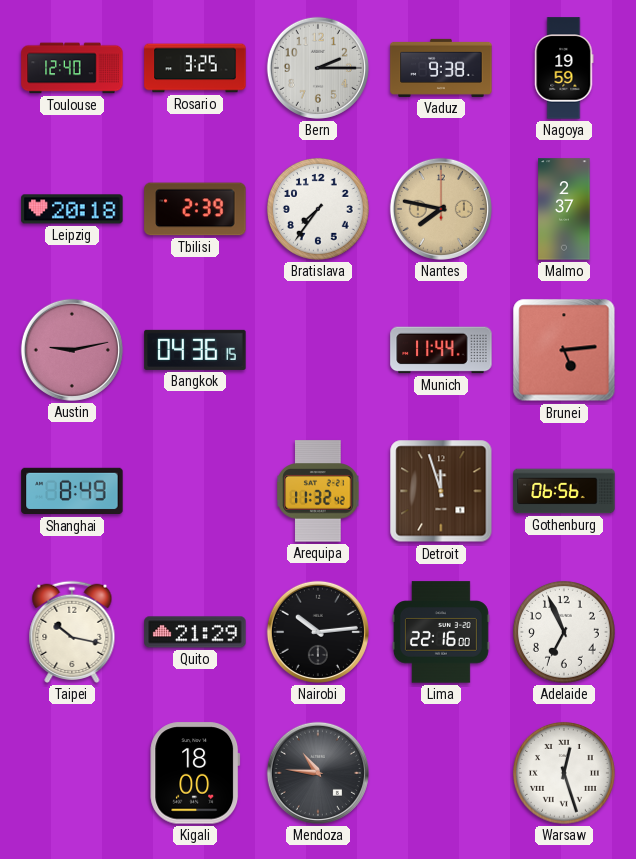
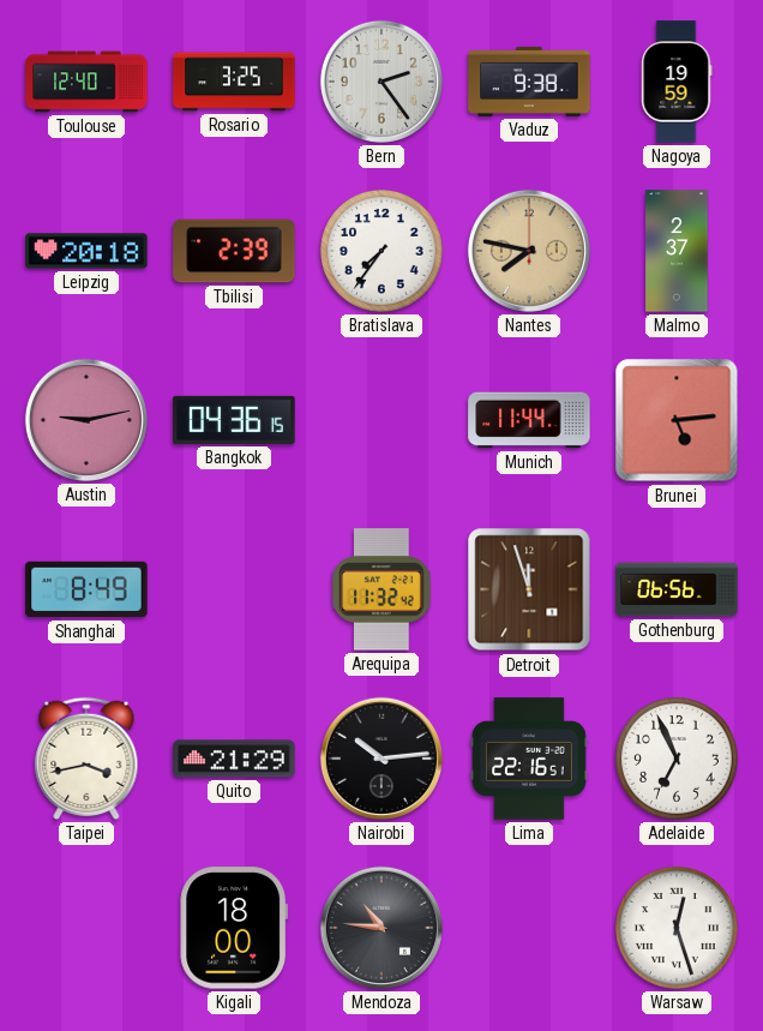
Bern: 2:15 -> 2:24 (381, 82)
Taipei: 10:17 -> 3:43 (86, 759)
Lima: 22:16:00 -> 22:16:51 (529, 759)
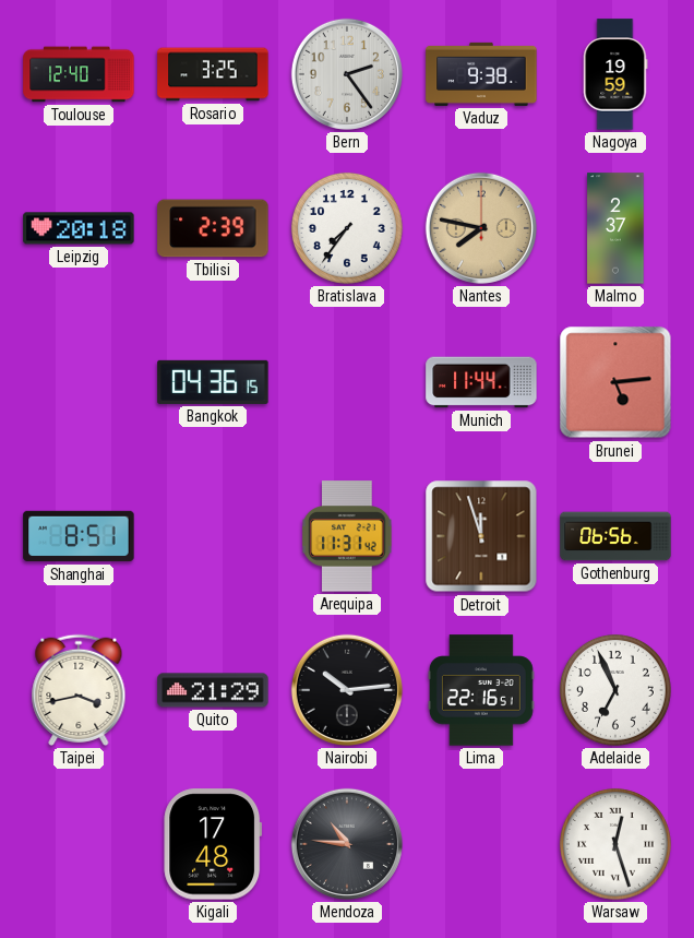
Austin: 9:13 -> none (86, 420)
Shanghai: 8:49 -> 8:51 (79, 536)
Arequipa: 11:32 -> 11:31 (347, 536)
Kigali: 18:00 -> 17:48 (213, 844)
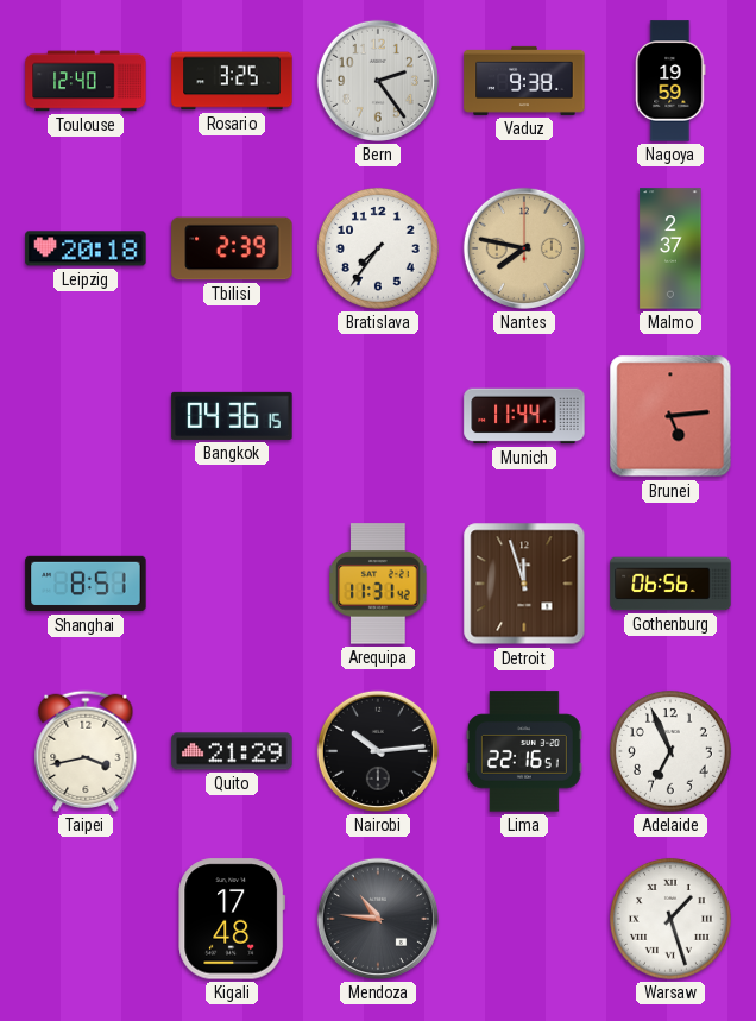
Warsaw: 12:27 -> 1:27 (670, 919)
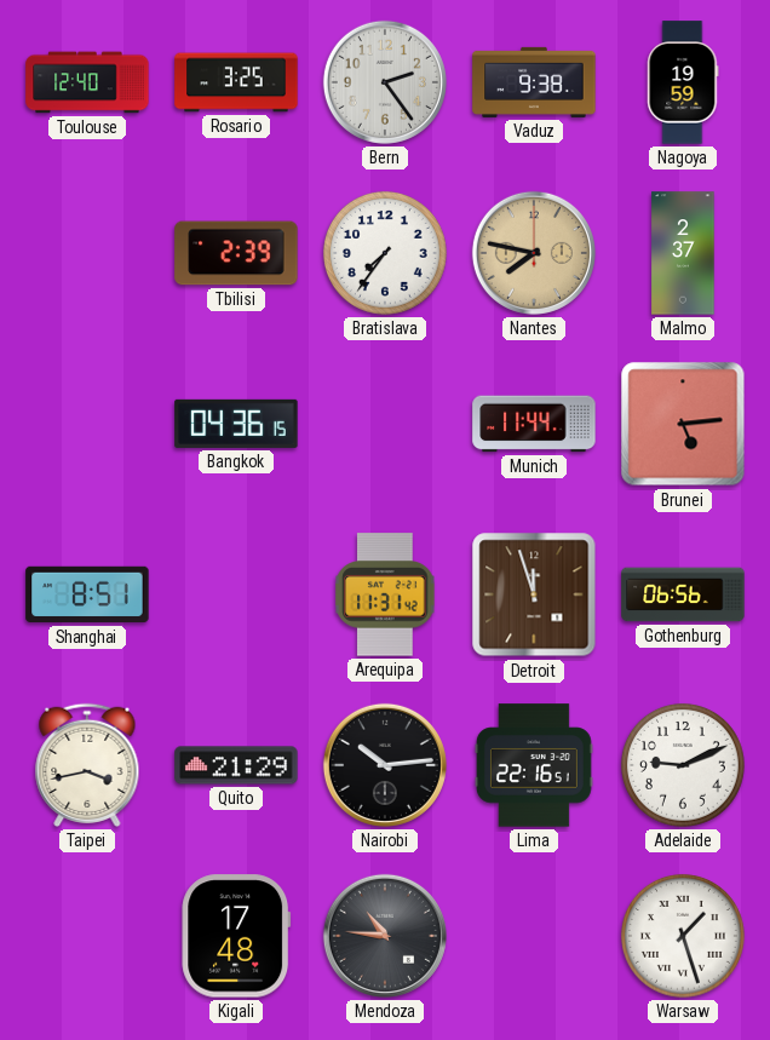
Leipzig: 20:18 -> none (86, 248)
Adelaide: 6:56 -> 9:11 (683, 765)
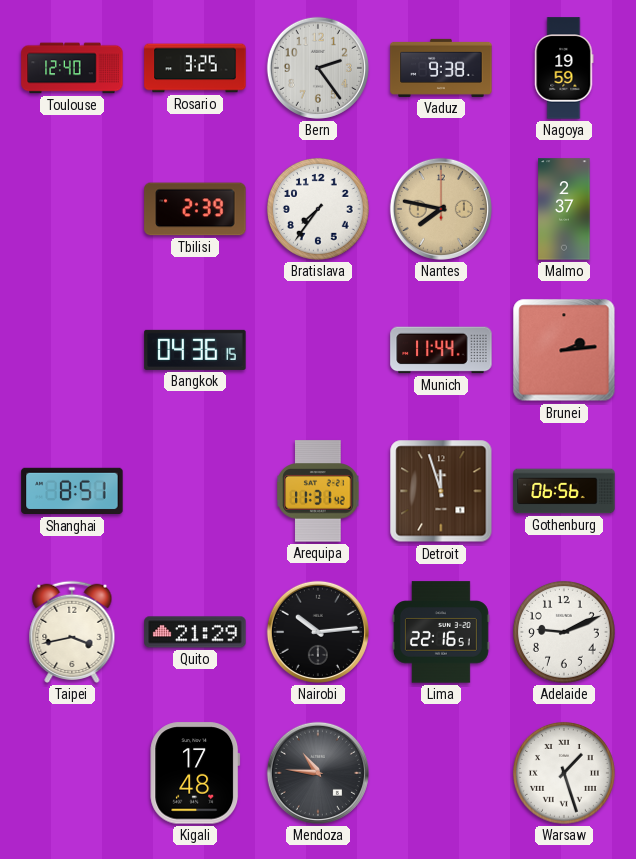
Brunei: 5:14 -> 2:14 (564, 350)
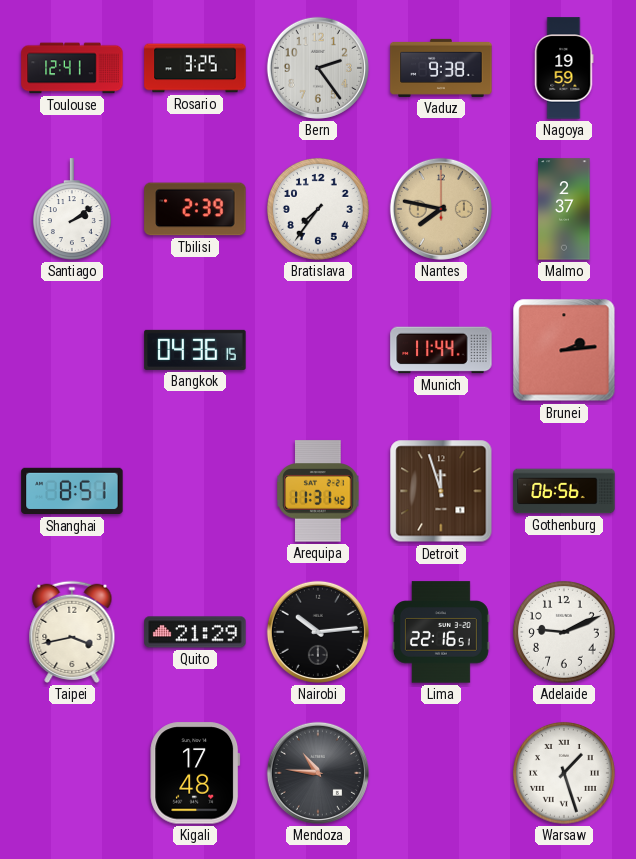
Toulouse: 12:40 -> 12:41 (72, 68)
Santiago: none -> 2:09 (72, 209)
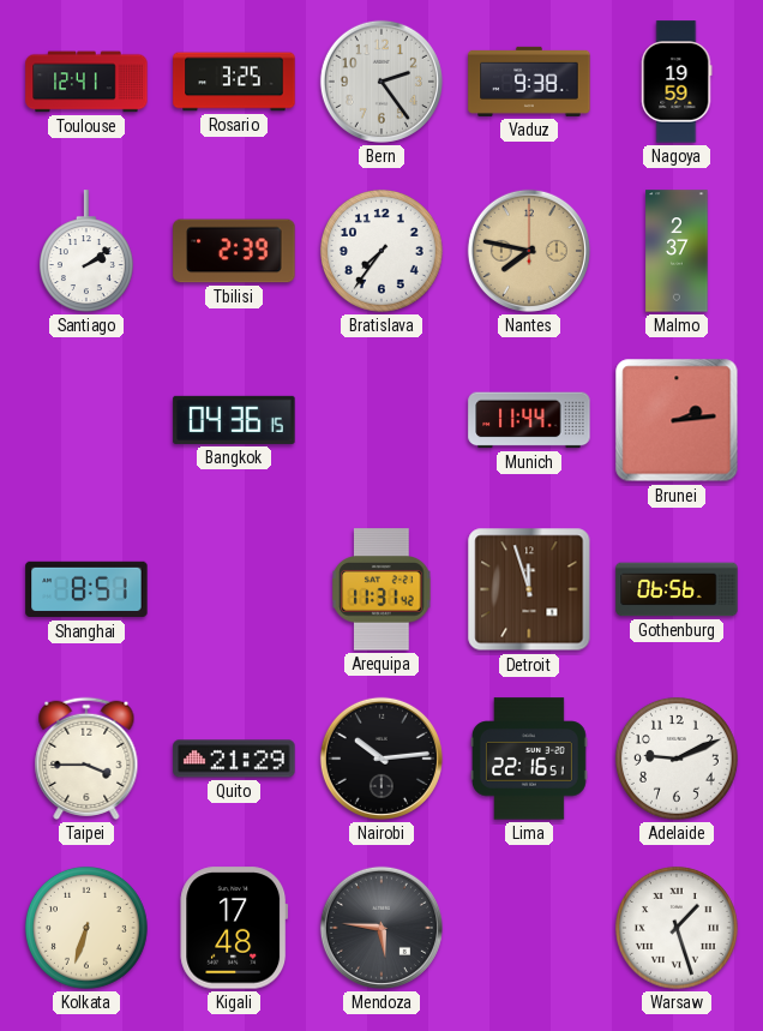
Taipei: 3:43 -> 3:45 (86, 759)
Kolkata: none -> 6:33 (86, 928)
Mendoza: 10:46 -> 5:46 (381, 928)
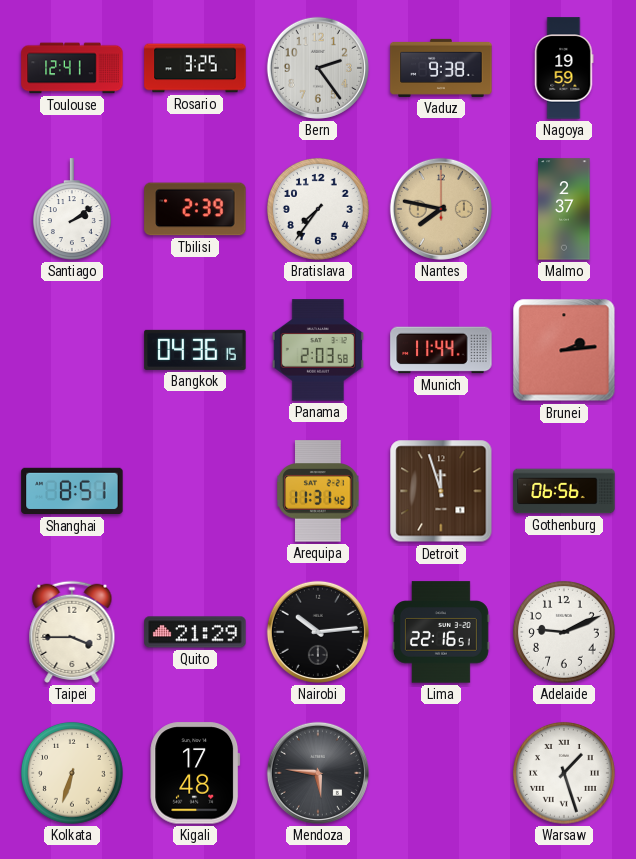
Panama: none -> 2:03 (318, 350)
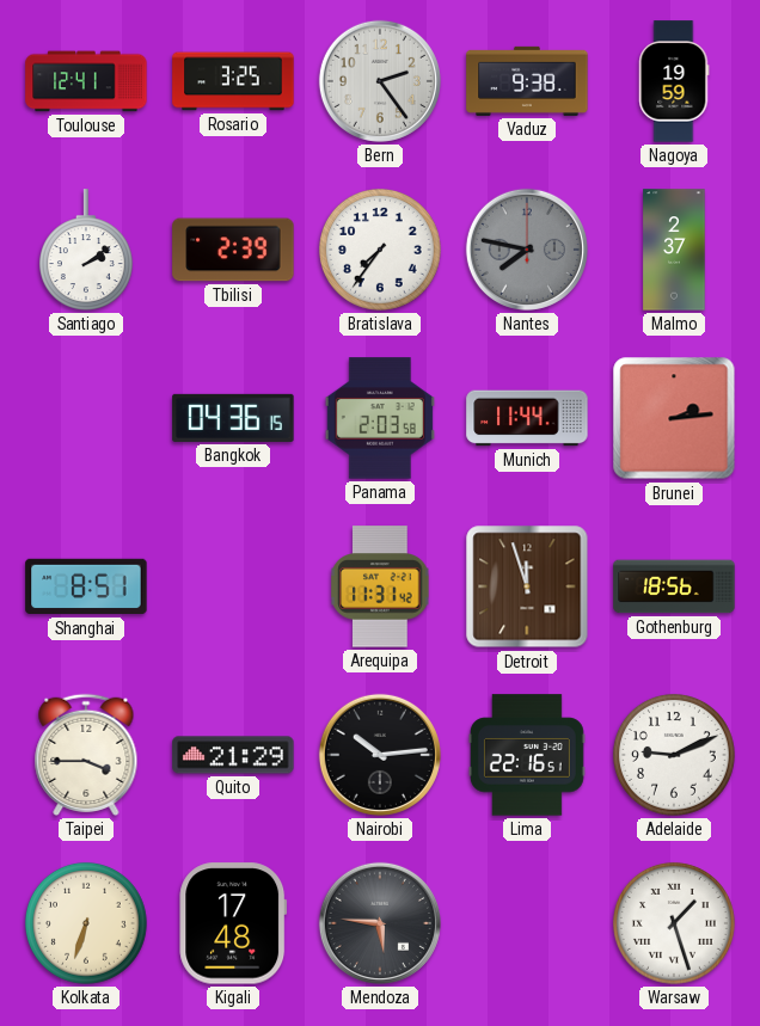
Nantes dial: champagne -> grey (527, 250)
Gothenburg: 06:56 -> 18:56 (674, 586)
